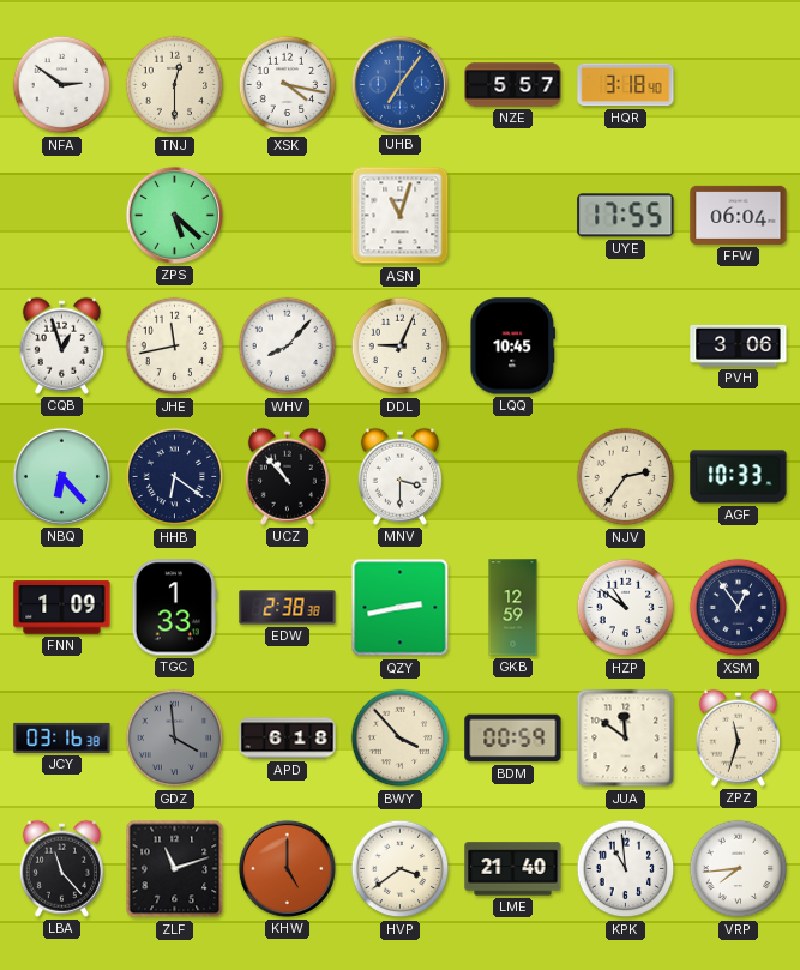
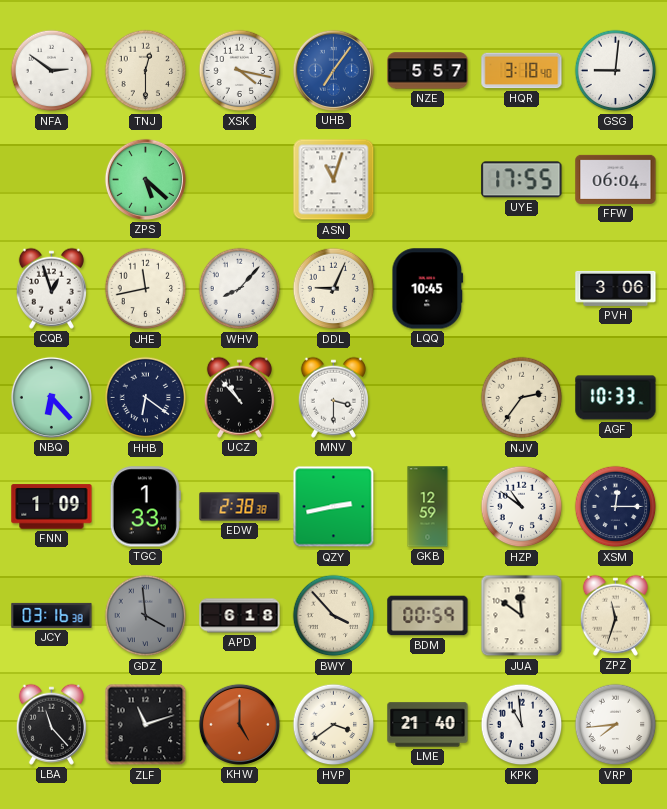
GSG: none -> 9:01 (616, 71)
XSM: 12:54 -> 12:15 (616, 507)
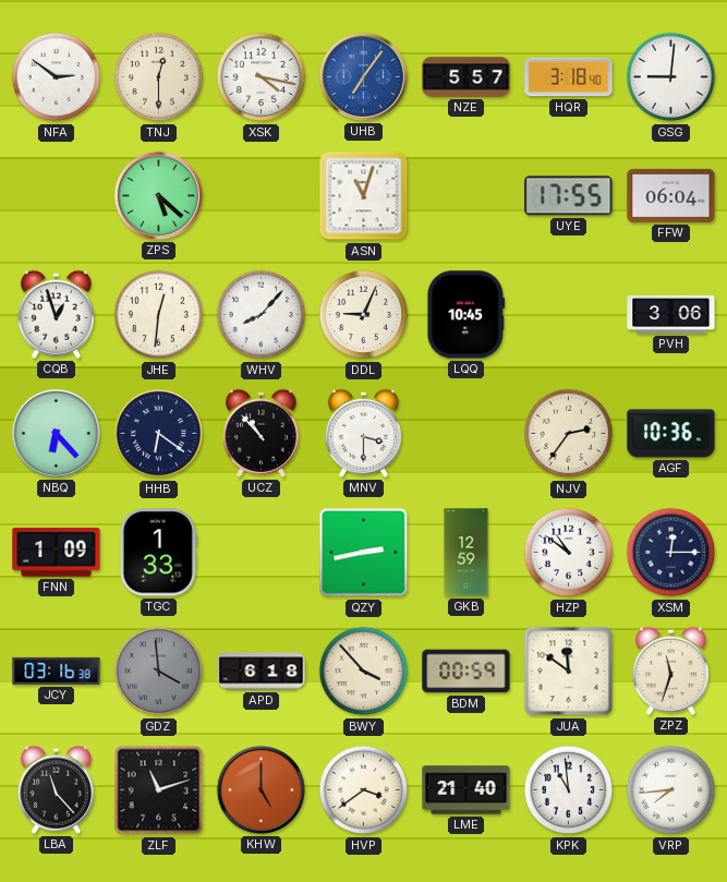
JHE: 11:43 -> 12:31 (159, 315)
AGF: 10:33 -> 10:36 (671, 434)
EDW: 2:38 -> none (240, 507)
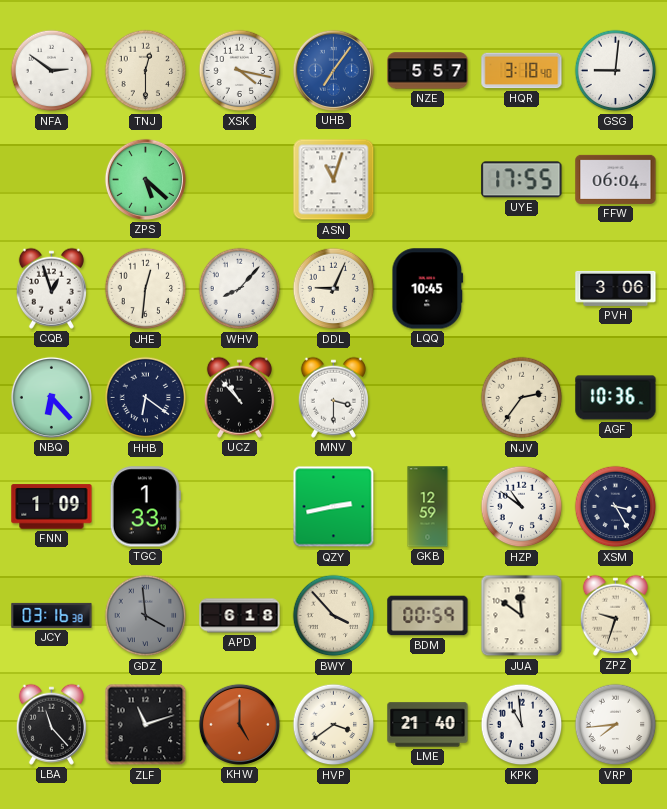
XSM: 12:15 -> 3:25 (616, 507)
ZPZ: 11:33 -> 9:33 (615, 615)
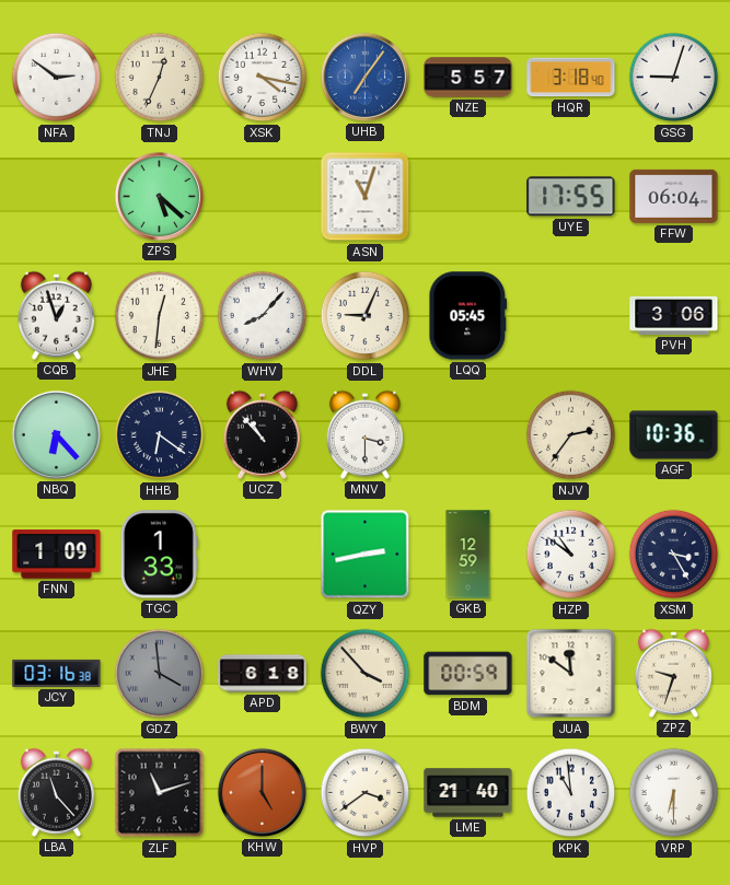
TNJ: 12:30 -> 12:34 (160, 78)
GSG: 9:01 -> 9:03 (674, 78)
LQQ: 10:45 -> 05:45 (468, 316)
VRP: 7:44 -> 6:30 (674, 793)
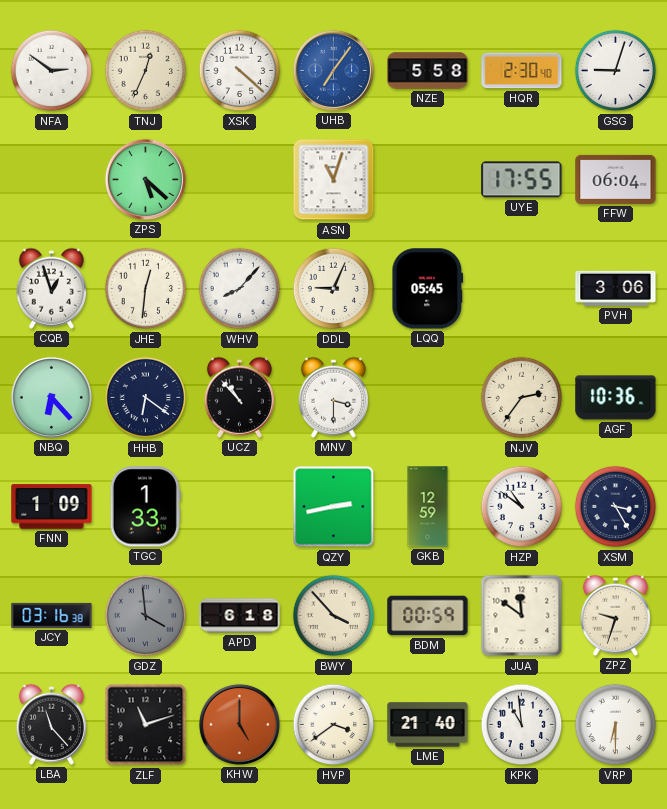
XSK: 4:17 -> 4:22 (240, 71)
NZE: 5:57 -> 5:58 (428, 71)
HQR: 3:18 -> 2:30 (522, 71)
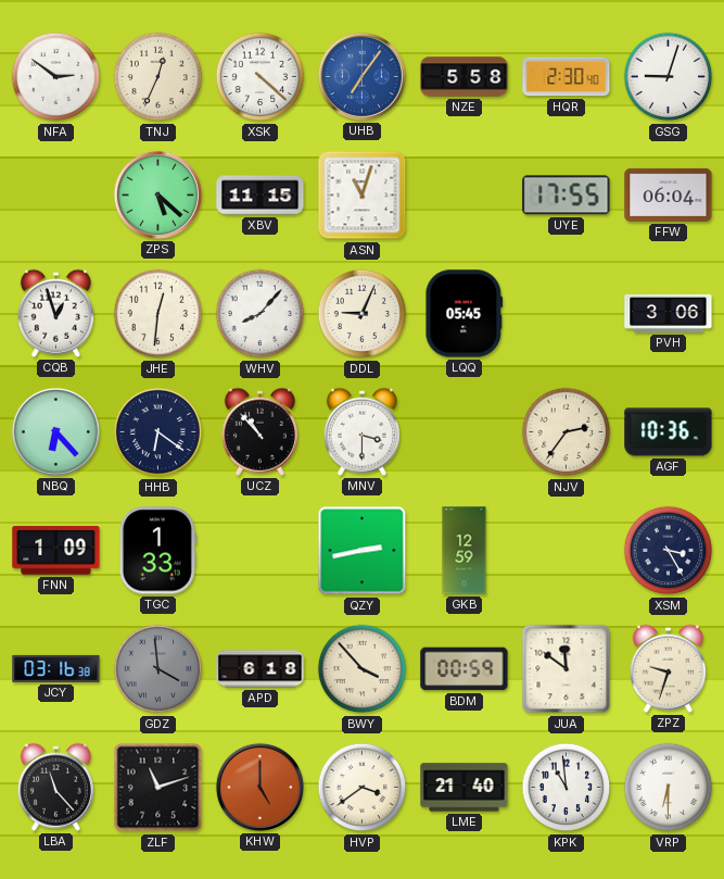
XBV: none -> 11:15 (261, 196)
HZP: 10:51 -> none (522, 507)
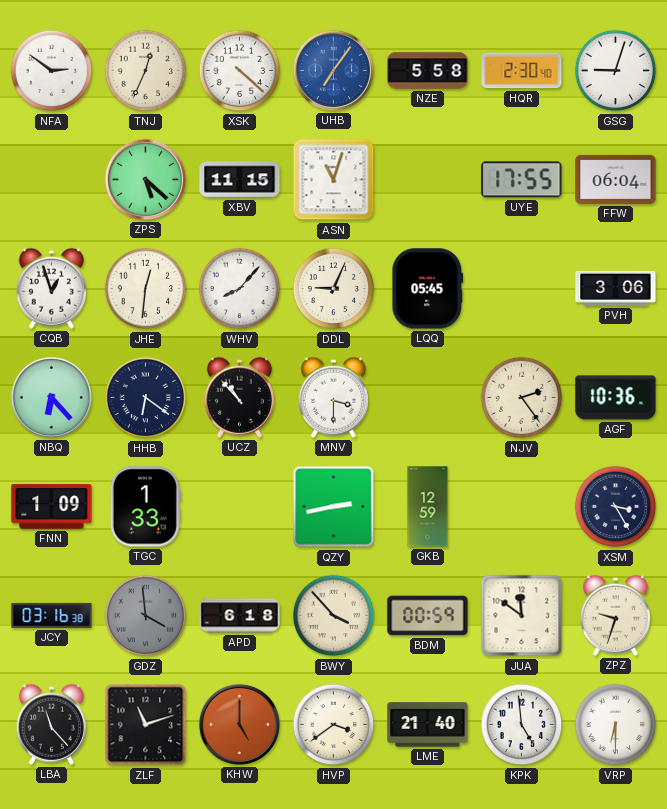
NJV: 2:36 -> 2:24 (522, 398)
KPK: 10:59 -> 4:59 (522, 725)
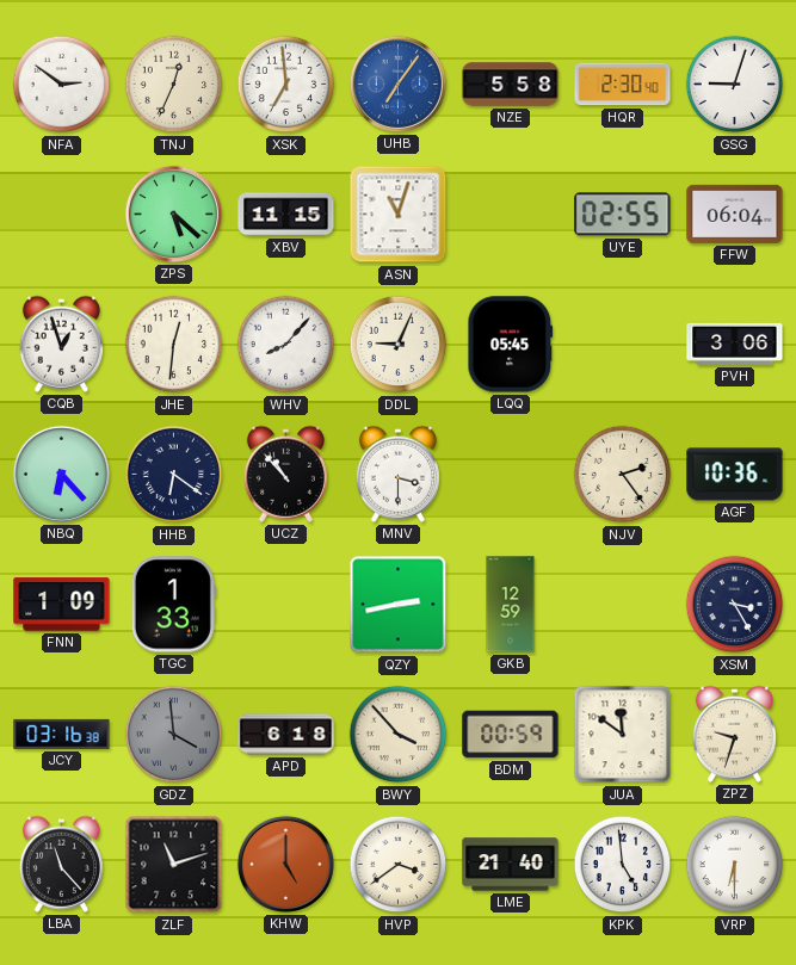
XSK: 4:22 -> 6:59 (286, 85)
UYE: 17:55 -> 02:55 (623, 215)
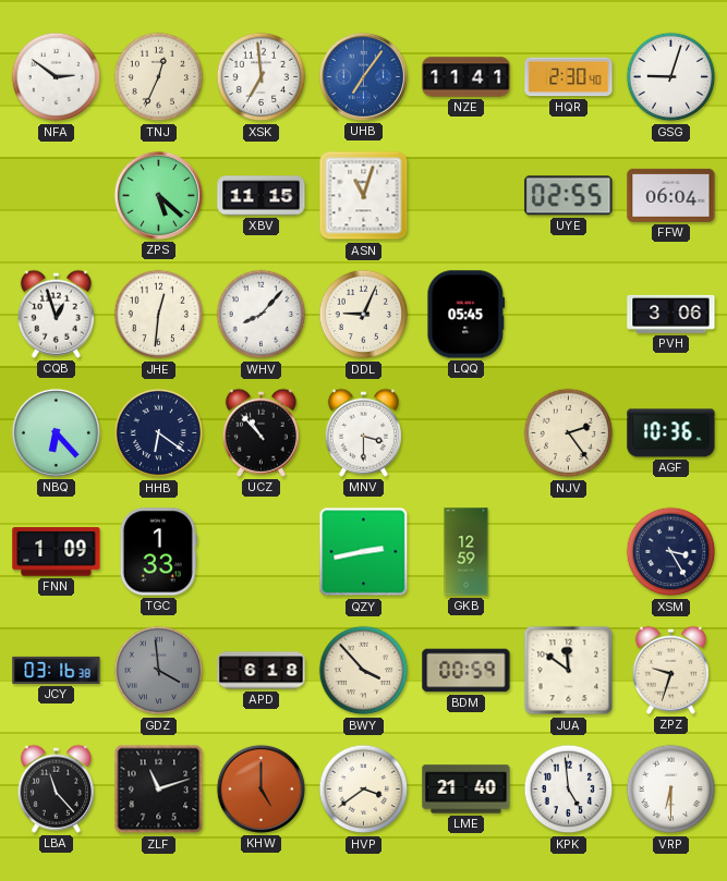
NZE: 5:58 -> 11:41 (467, 77)
